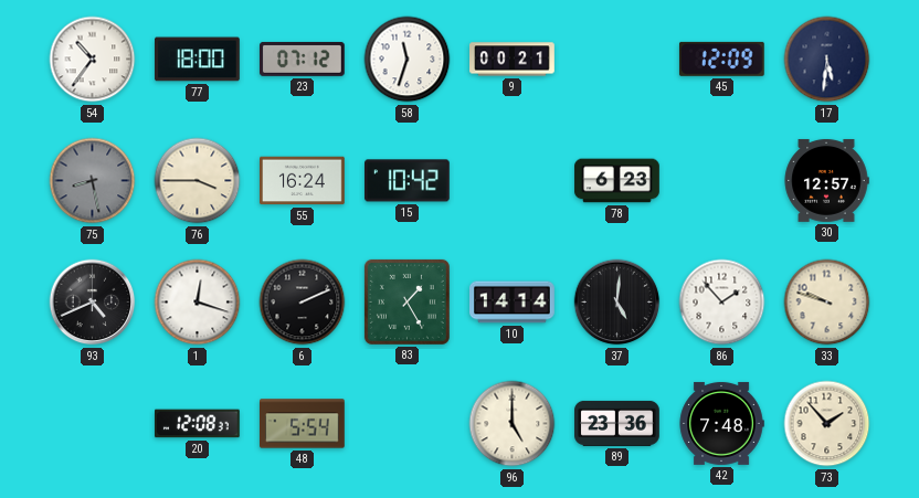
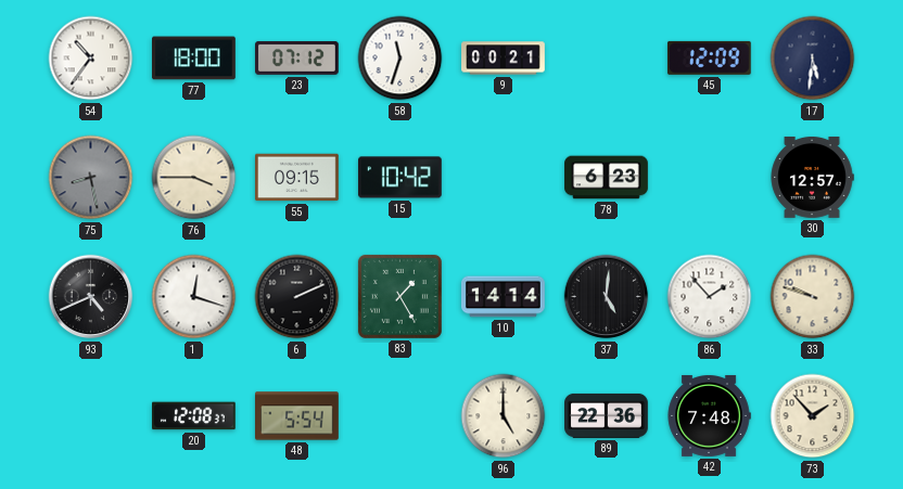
55: 16:24 -> 09:15 (297, 178)
89: 23:36 -> 22:36 (607, 415)
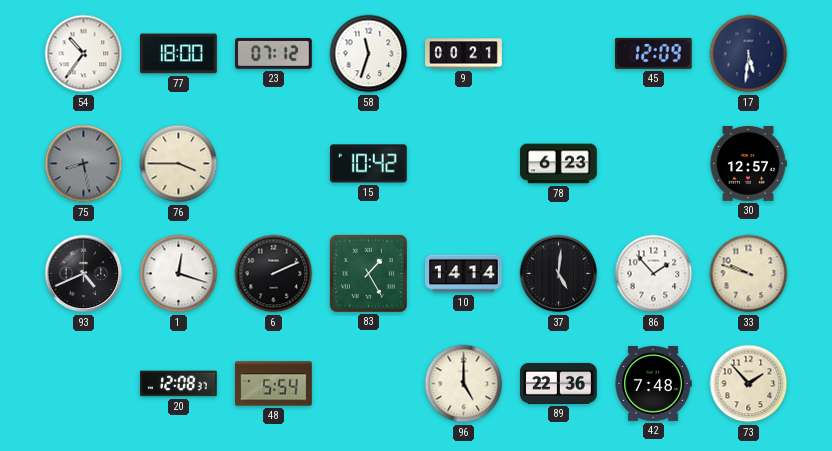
55: 09:15 -> none (297, 178)
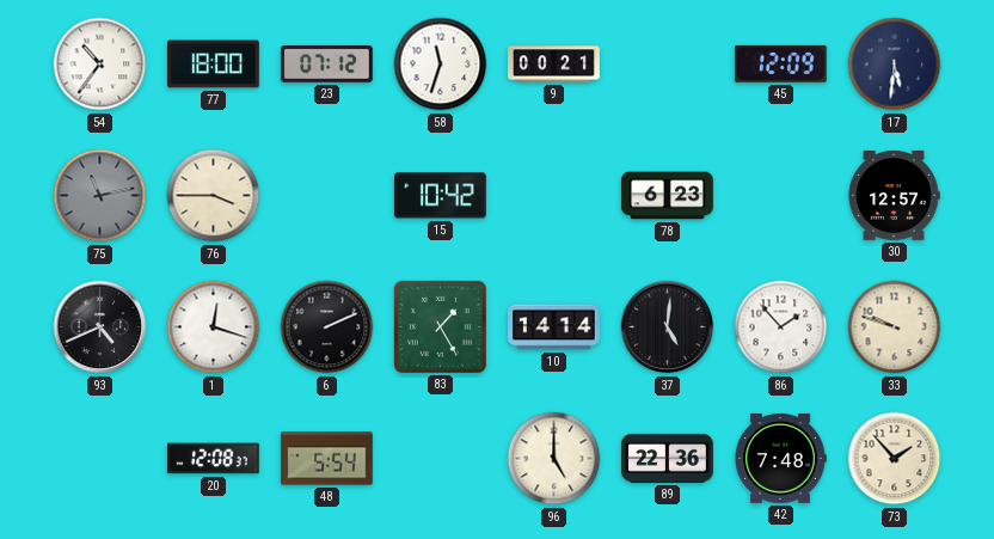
75: 8:28 -> 11:13 (100, 196)
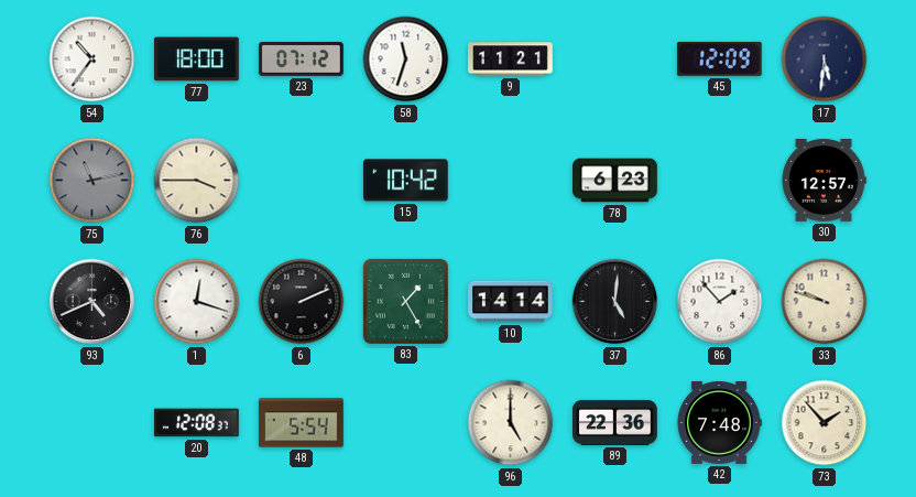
9: 00:21 -> 11:21 (511, 60)
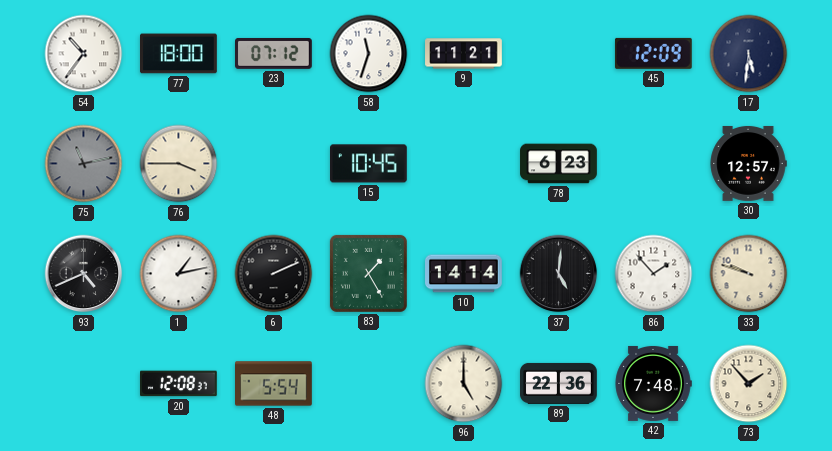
15: 10:42 -> 10:45 (369, 164)
1: 12:18 -> 1:13 (179, 274)
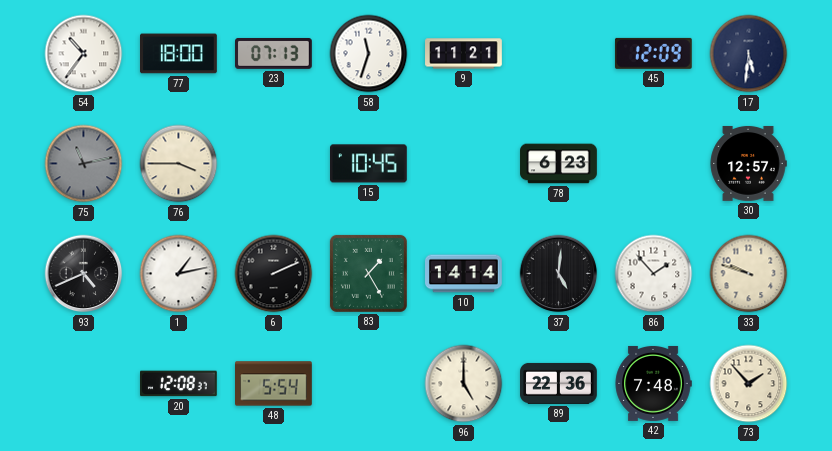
23: 07:12 -> 07:13 (274, 53)
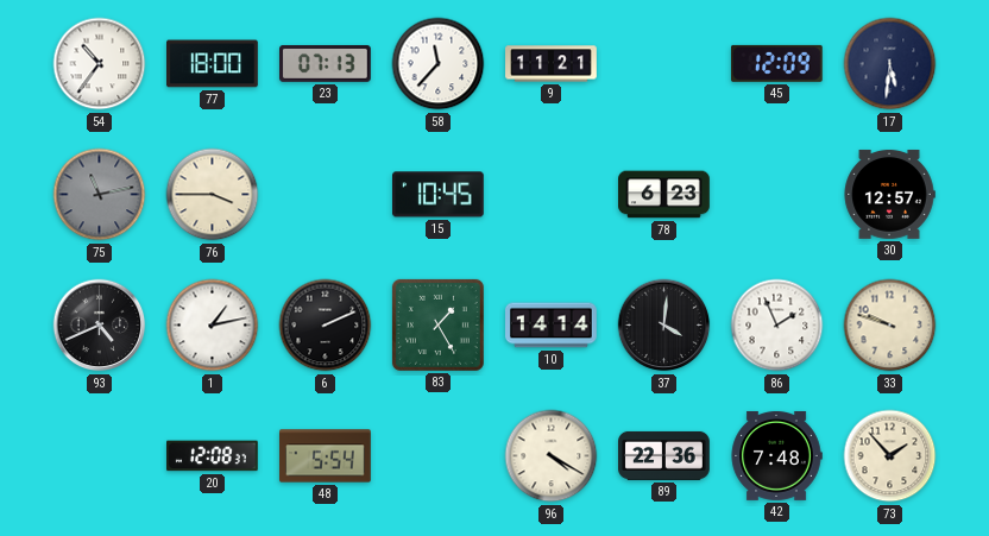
58: 11:33 -> 11:37 (439, 64)
37: 5:01 -> 4:01 (664, 326)
86: 1:53 -> 1:56 (777, 326)
96: 5:00 -> 4:20 (552, 456)
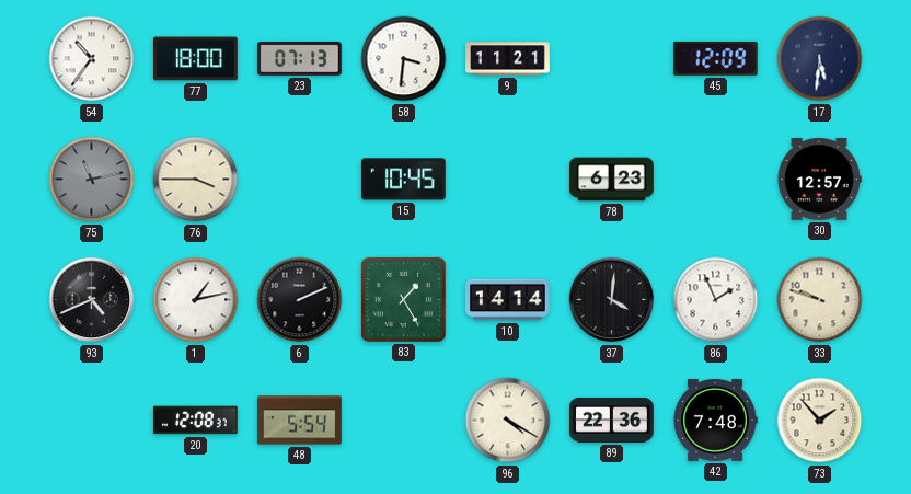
58: 11:37 -> 3:31 (404, 59)
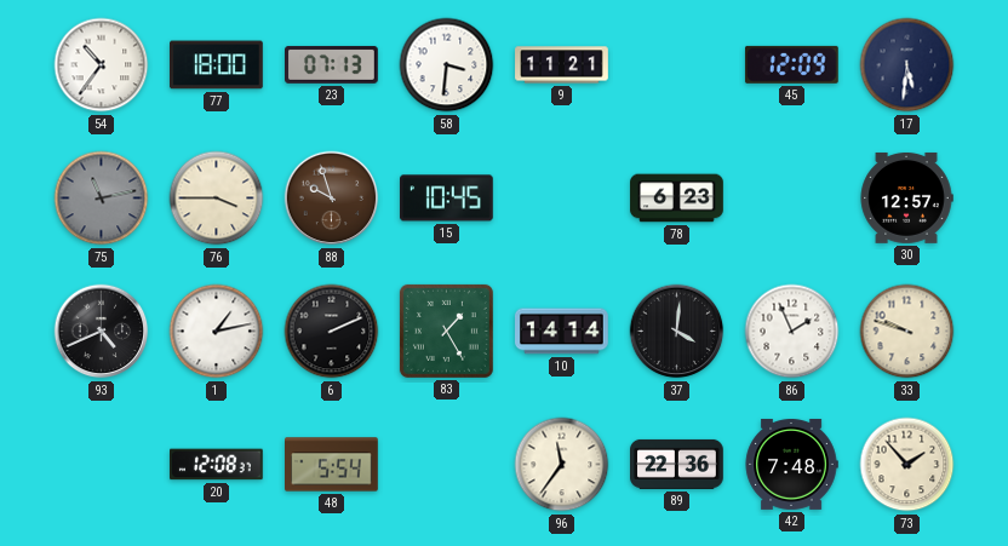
88: none -> 9:57 (332, 199)
96: 4:20 -> 11:36 (562, 465)
